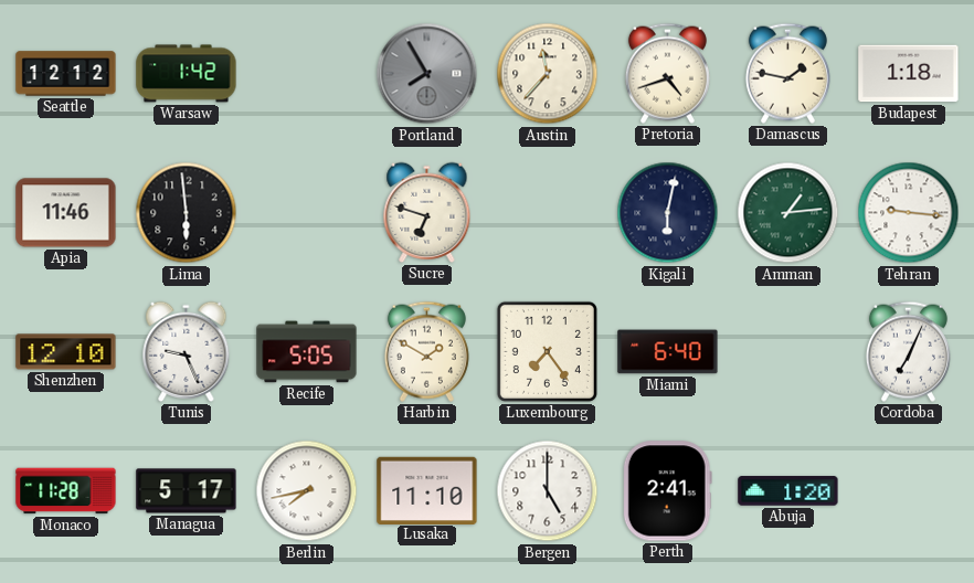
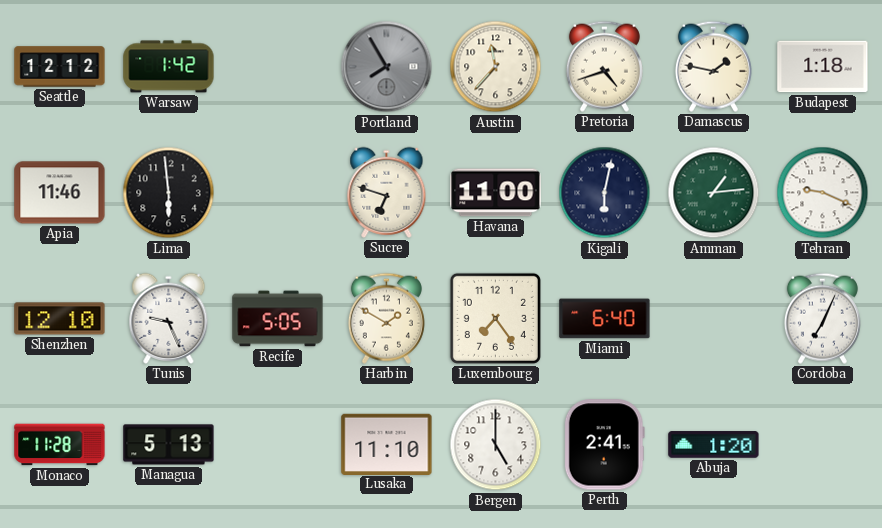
Havana: none -> 11:00 (496, 193)
Tehran: 9:16 -> 9:19 (823, 193)
Managua: 5:17 -> 5:13 (169, 445)
Berlin: 7:43 -> none (307, 491)
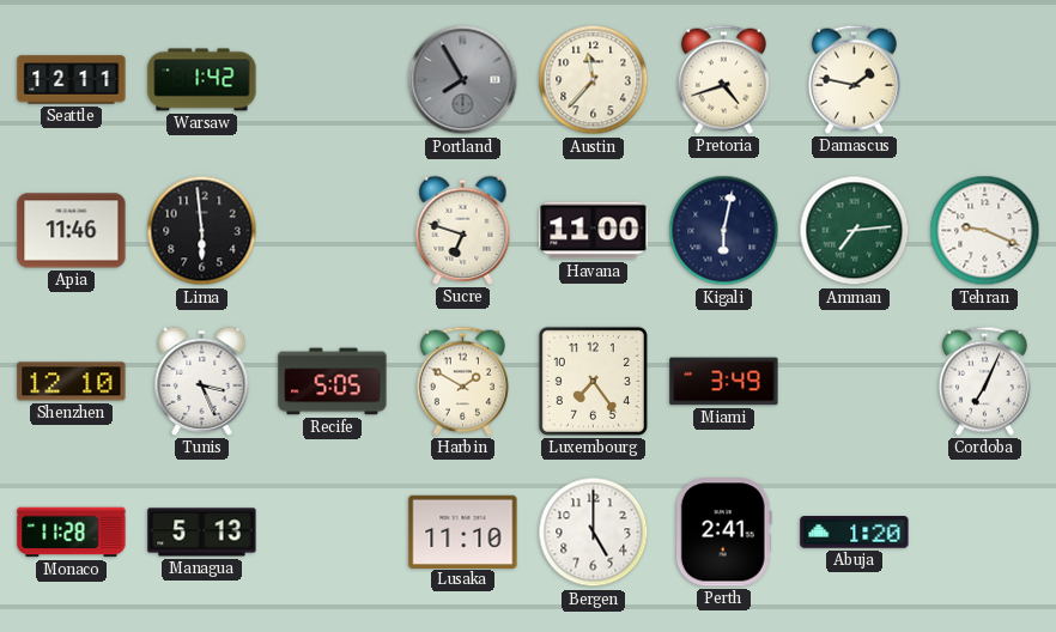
Seattle: 12:12 -> 12:11 (72, 80)
Budapest: 1:18 -> none (823, 67)
Amman: 1:14 -> 7:14 (855, 231)
Tunis: 9:26 -> 3:26 (202, 381)
Miami: 6:40 -> 3:49 (724, 382)
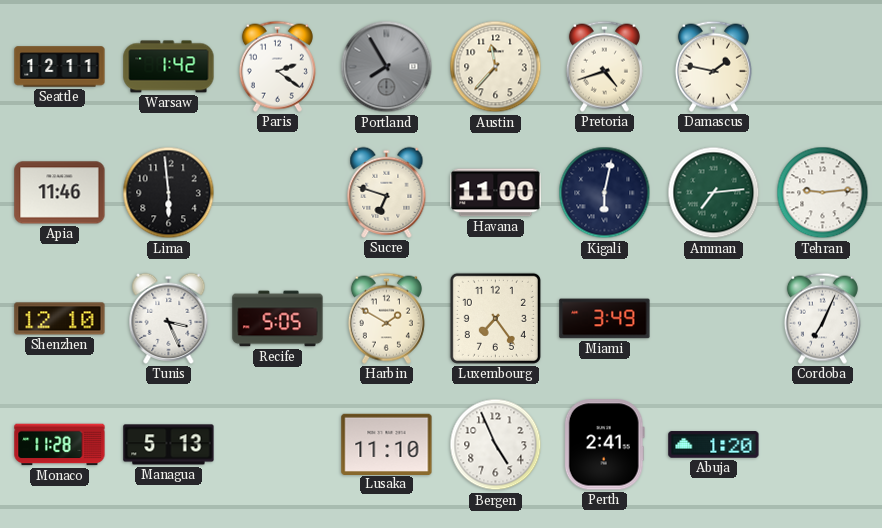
Paris: none -> 2:21 (277, 66)
Tehran: 9:19 -> 9:14 (823, 193)
Bergen: 5:00 -> 4:56 (496, 445)
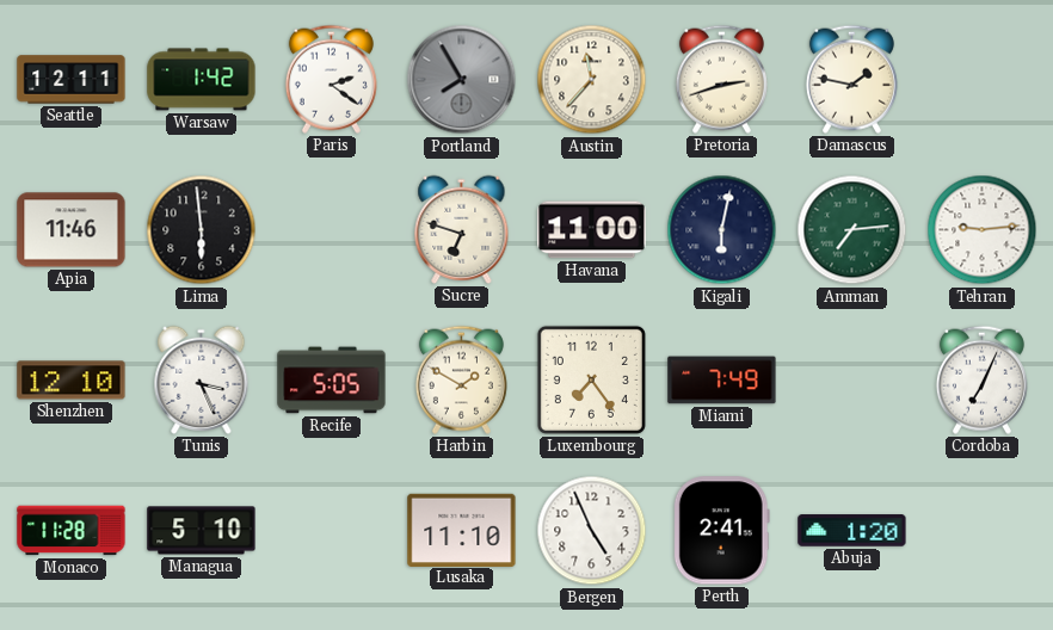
Pretoria: 4:42 -> 2:42 (721, 79)
Miami: 3:49 -> 7:49 (722, 381)
Managua: 5:13 -> 5:10 (202, 531)
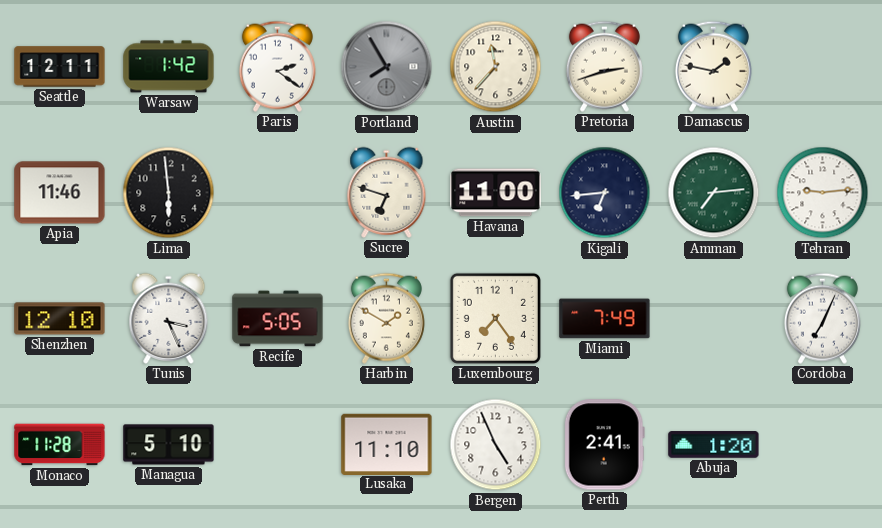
Kigali: 6:02 -> 6:44 (605, 193)
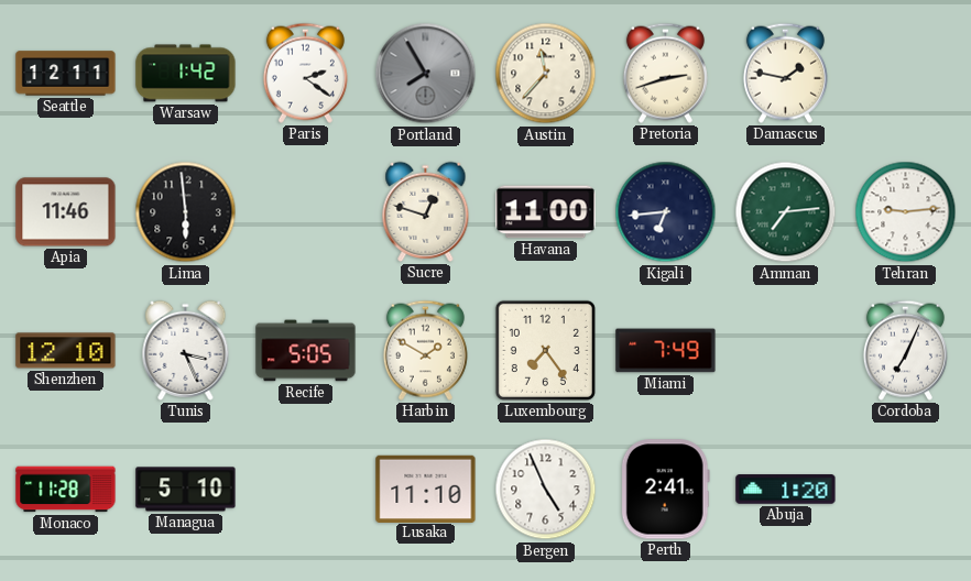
Sucre: 6:48 -> 12:48 (426, 211)
